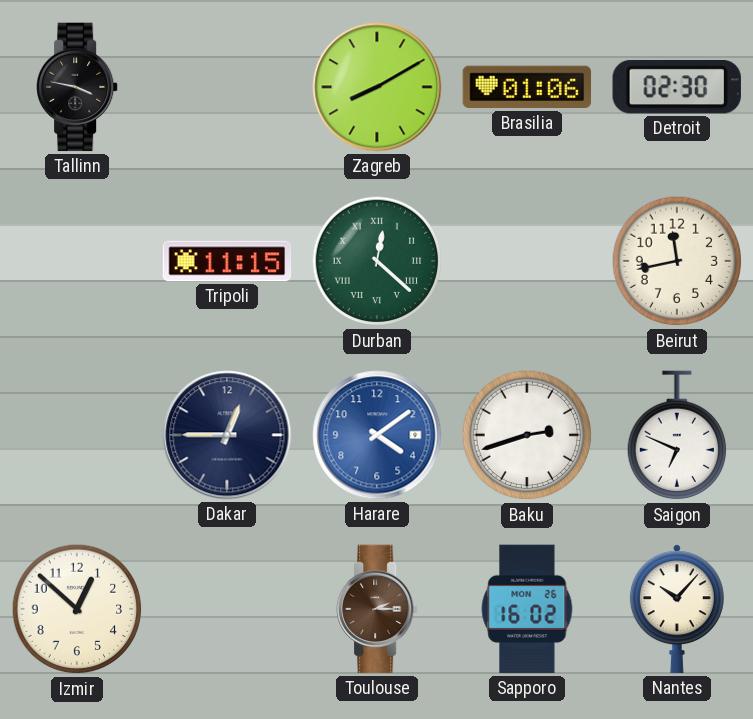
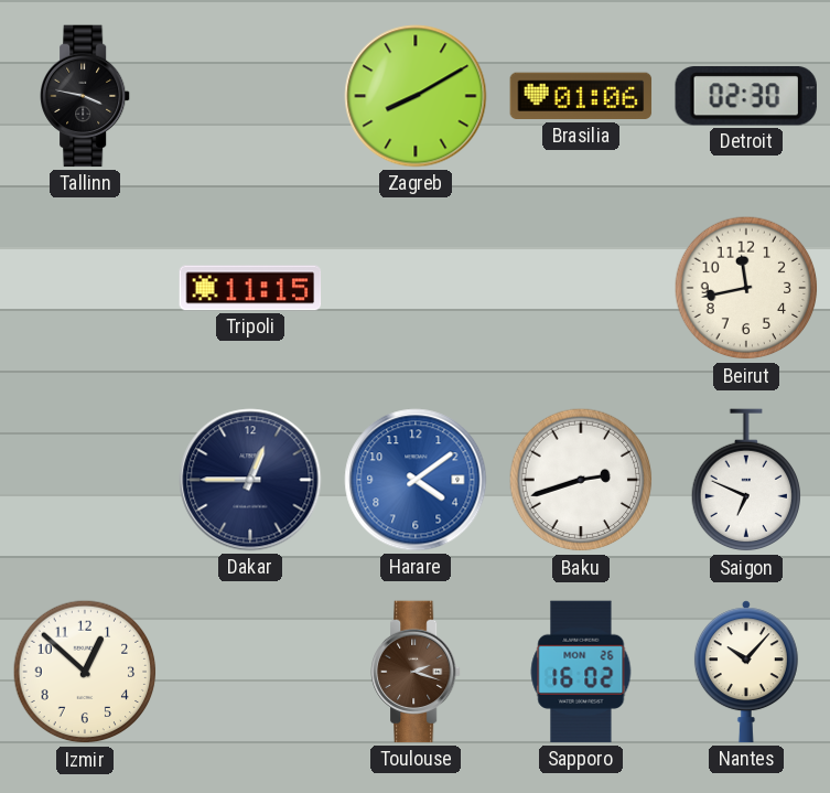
Durban: 12:22 -> none (377, 261)
Toulouse: 2:15 -> 2:18 (417, 672)
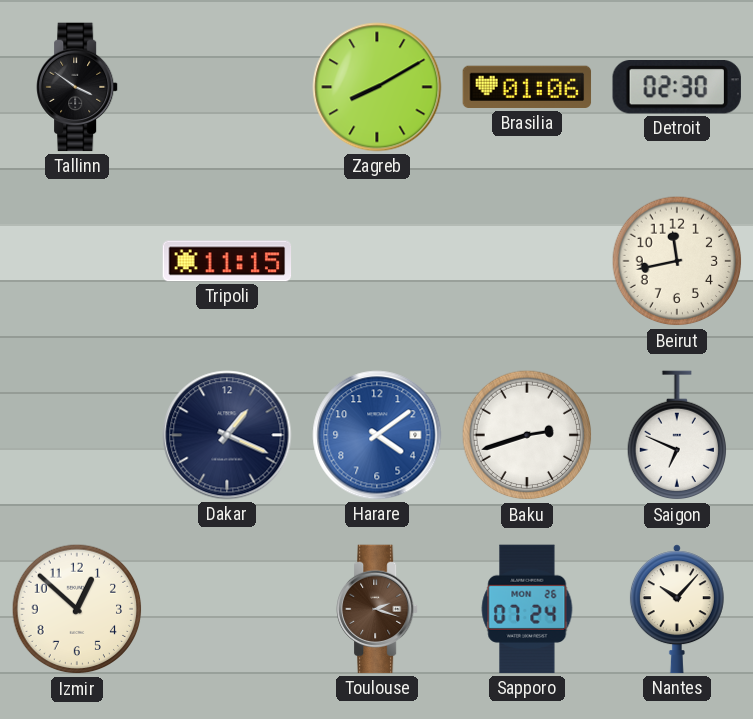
Tallinn: 3:47 -> 3:51 (78, 87)
Dakar: 12:45 -> 1:19 (227, 435)
Sapporo: 16:02 -> 07:24 (527, 609)
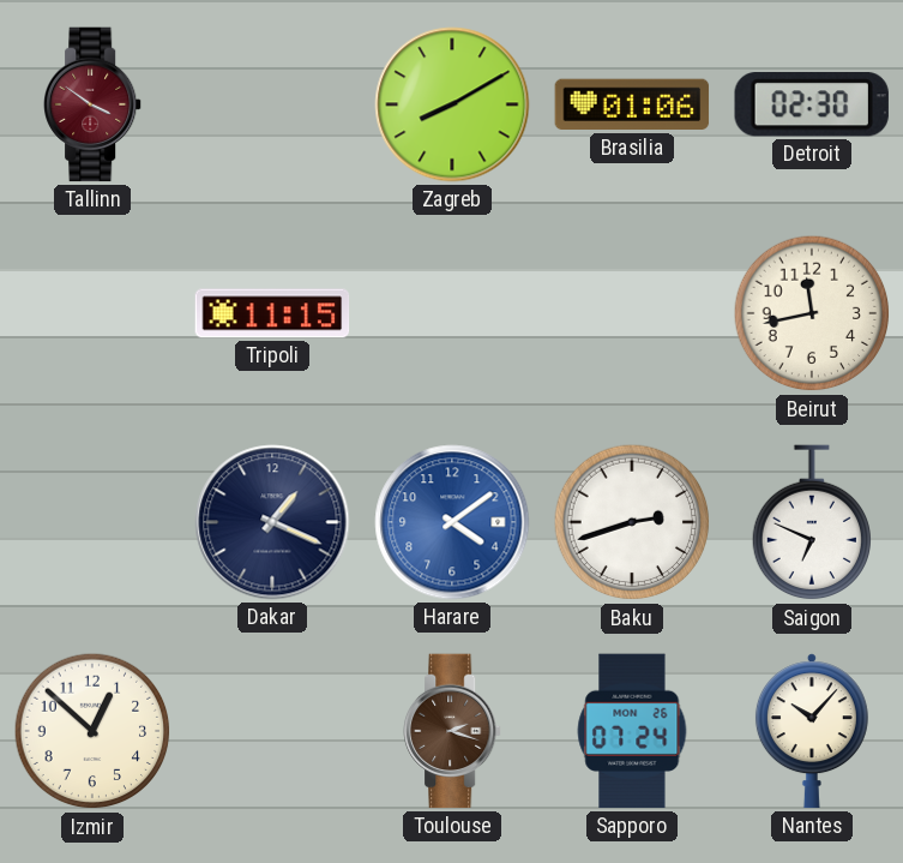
Tallinn dial: black -> burgundy (94, 104)
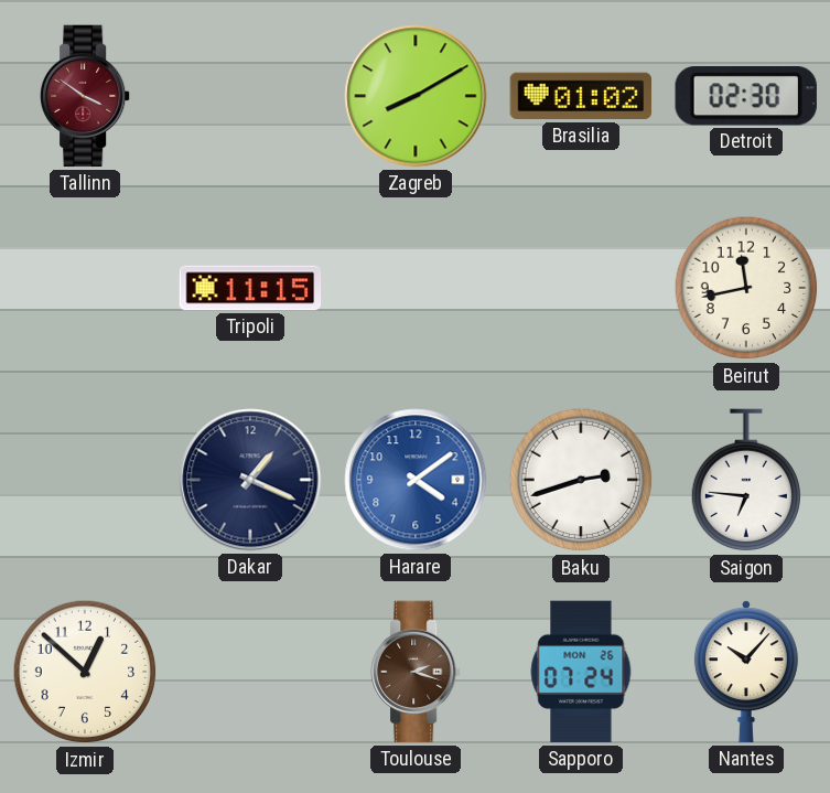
Brasilia: 01:06 -> 01:02 (581, 96)
Saigon: 6:49 -> 6:46 (745, 481)
